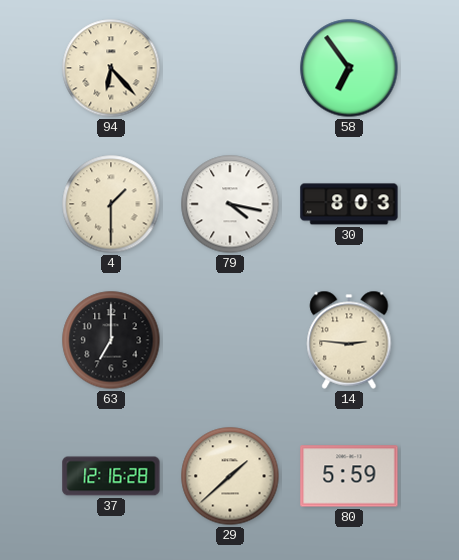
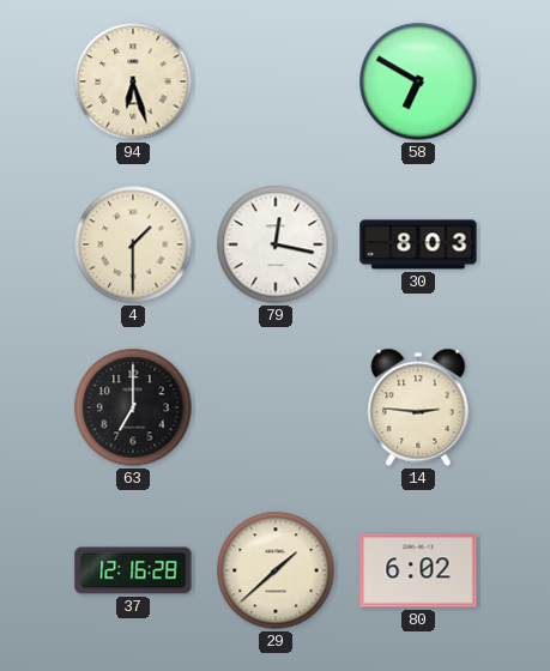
94: 6:23 -> 6:27 (133, 81)
58: 6:54 -> 6:50 (418, 81)
79: 4:17 -> 12:17 (276, 244)
80: 5:59 -> 6:02 (418, 570)
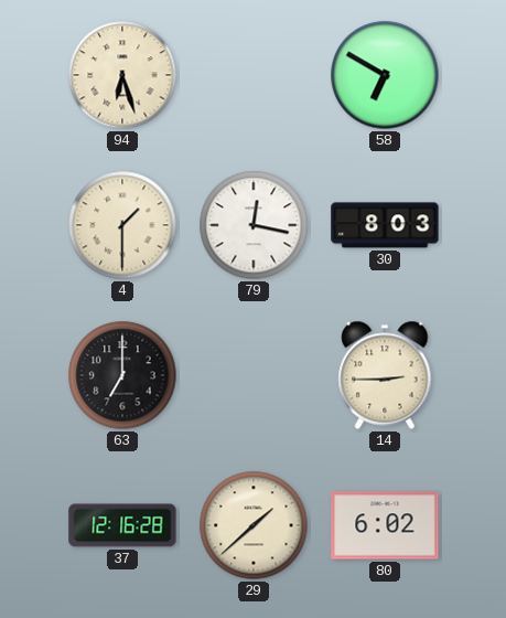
14: 2:46 -> 2:45 (385, 375)
